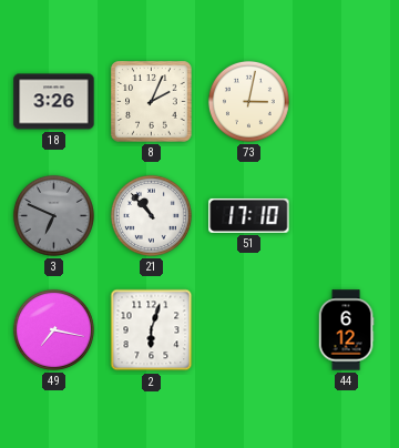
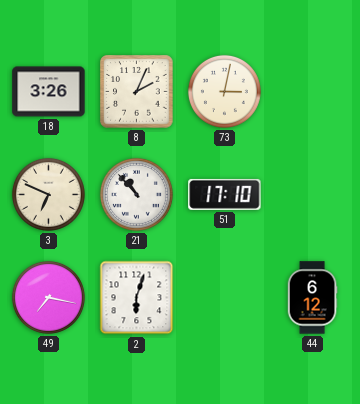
3 dial: grey -> cream (48, 194)
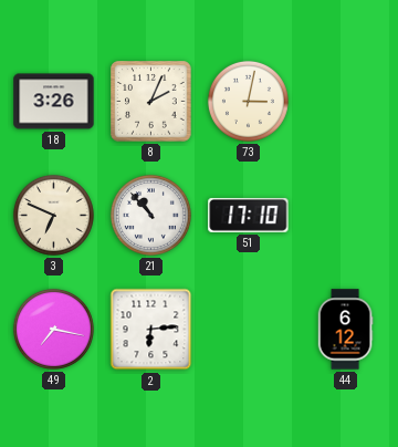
2: 6:03 -> 6:14 (151, 330)
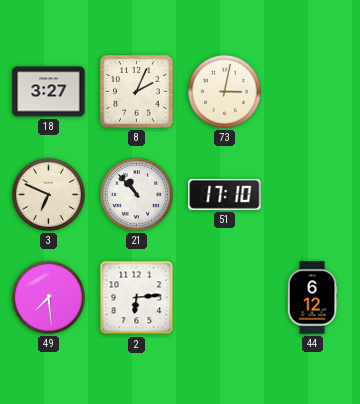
18: 3:26 -> 3:27 (49, 92)
49: 7:17 -> 7:29 (48, 297)
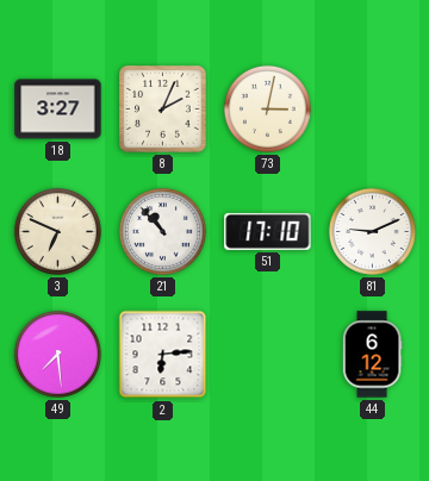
81: none -> 9:11 (372, 231)
